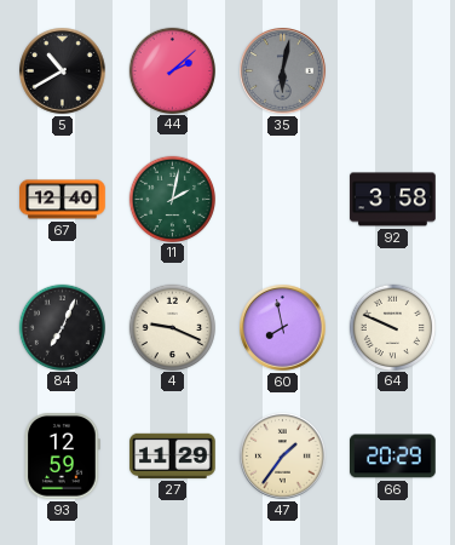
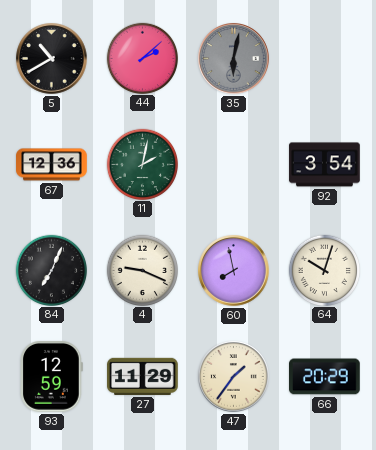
67: 12:40 -> 12:36 (52, 165)
92: 3:58 -> 3:54 (325, 165)
64: 9:49 -> 10:03 (324, 270)
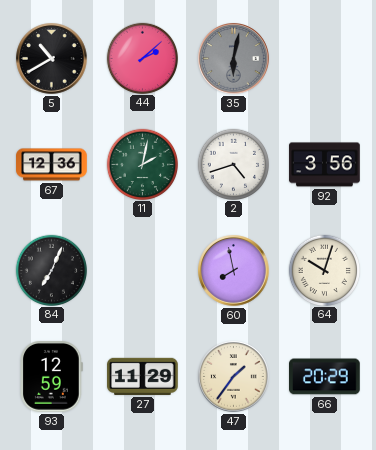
2: none -> 4:42 (233, 164)
92: 3:54 -> 3:56 (325, 165)
4: 9:19 -> none (142, 270)
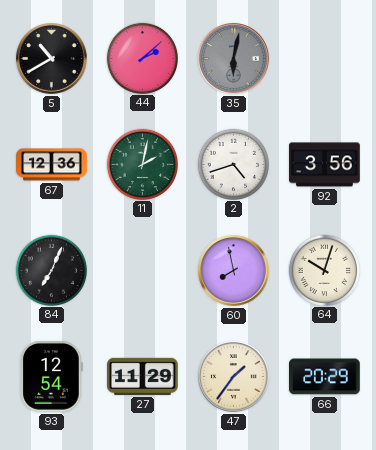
93: 12:59 -> 12:54 (52, 377)
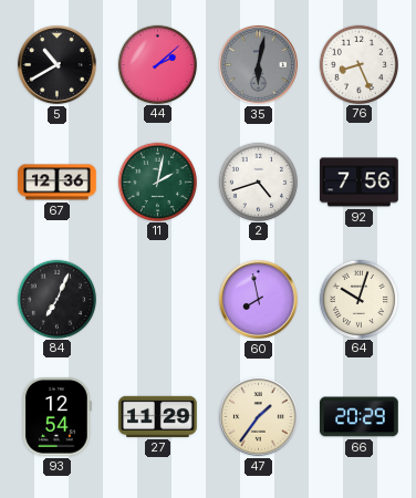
76: none -> 8:26 (358, 64)
92: 3:56 -> 7:56 (360, 183)
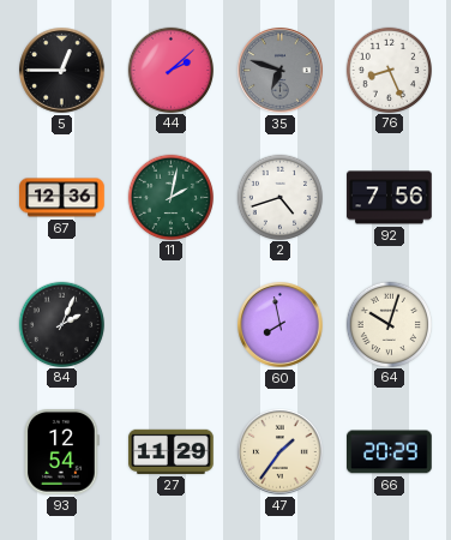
5: 10:40 -> 12:45 (62, 71)
35: 6:02 -> 6:48 (281, 71)
84: 7:04 -> 2:04 (61, 324)
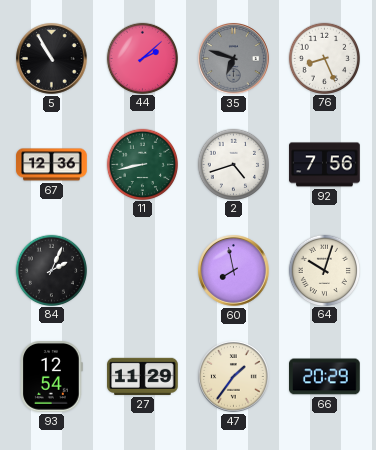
5: 12:45 -> 10:55 (52, 59)
11: 2:02 -> 8:43 (142, 164)
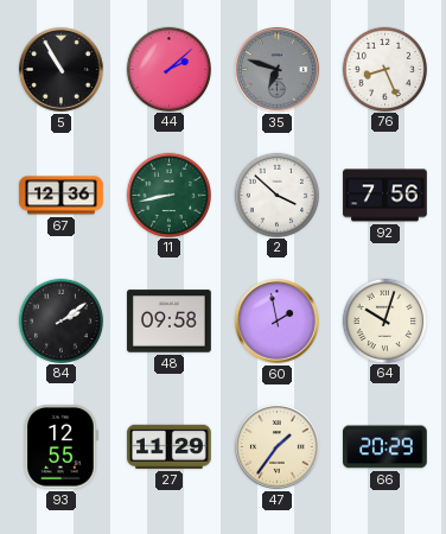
2: 4:42 -> 3:52 (276, 195)
84: 2:04 -> 2:09 (60, 320)
48: none -> 09:58 (170, 322)
60: 7:58 -> 1:58 (278, 322)
93: 12:54 -> 12:55 (62, 447)
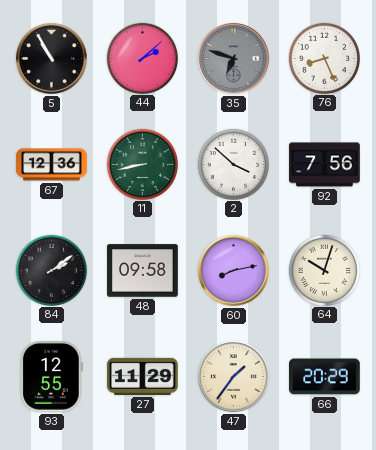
60: 1:58 -> 8:13 (234, 271)
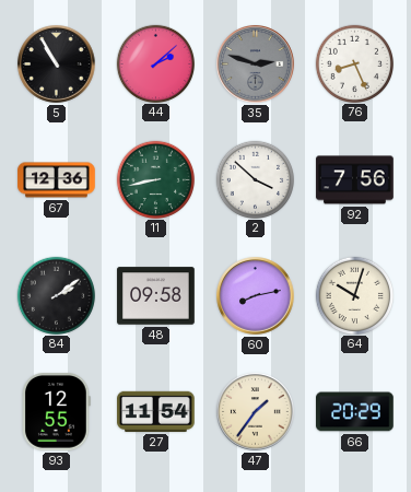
35: 6:48 -> 2:48 (256, 65)
27: 11:29 -> 11:54 (156, 411)
